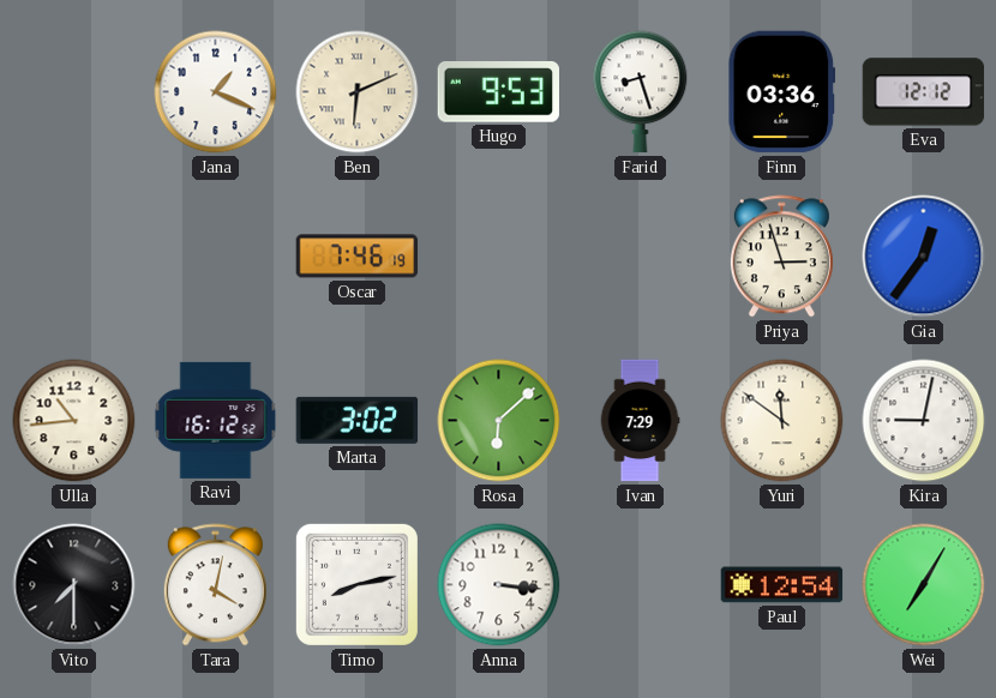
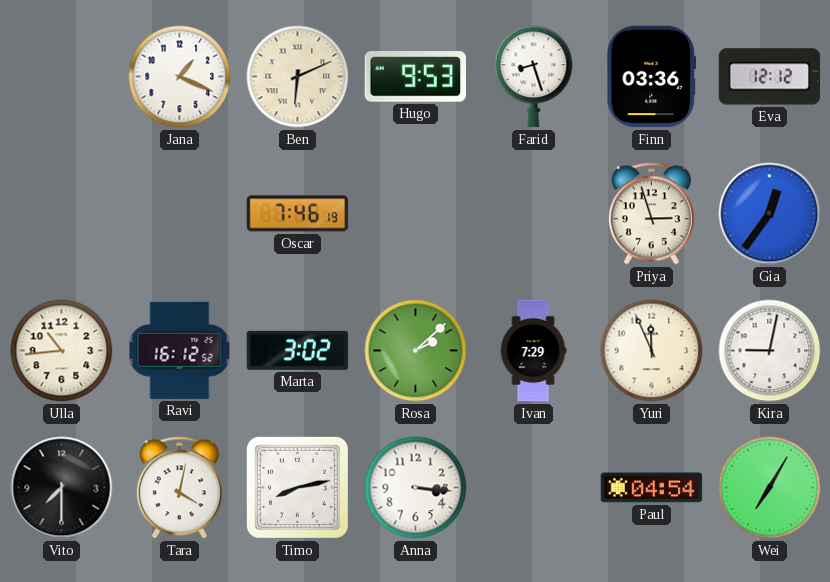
Rosa: 6:08 -> 2:08 (416, 351)
Yuri: 11:51 -> 11:56 (652, 351)
Paul: 12:54 -> 04:54 (652, 488)
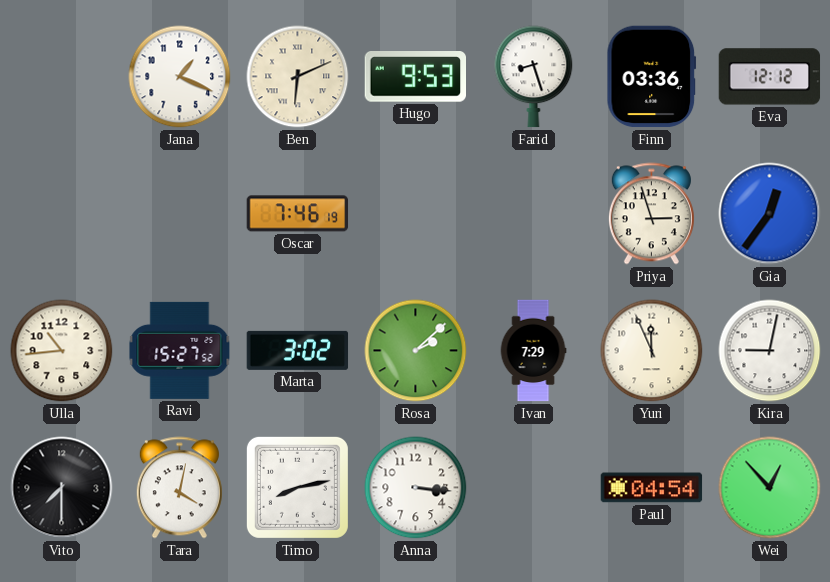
Ravi: 16:12 -> 15:27 (180, 350)
Wei: 7:05 -> 12:53 (770, 488)
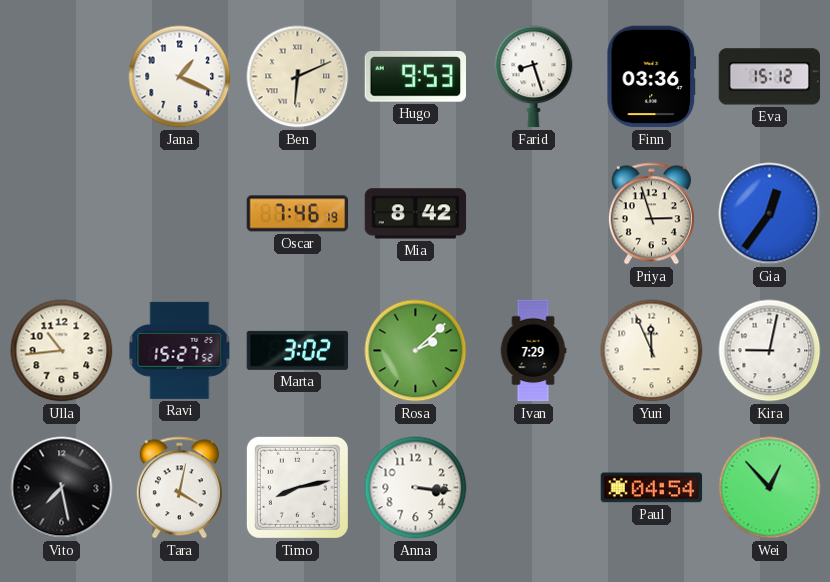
Eva: 12:12 -> 15:12 (770, 77)
Mia: none -> 8:42 (416, 214)
Vito: 7:30 -> 7:28 (62, 488)
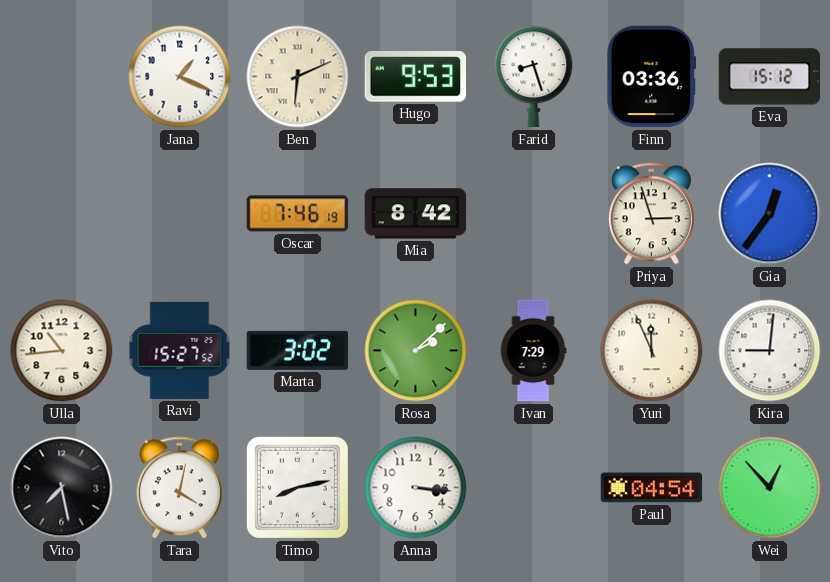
Kira: 9:02 -> 9:01 (770, 351)
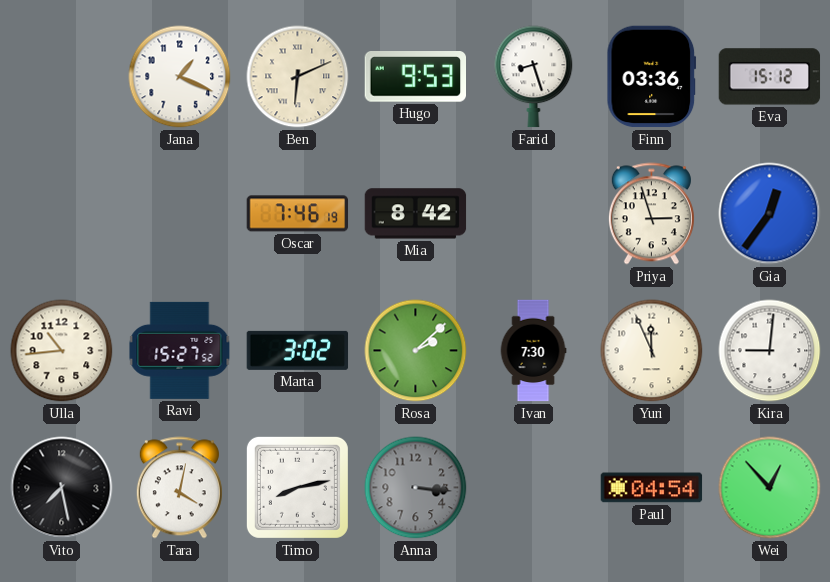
Ivan: 7:29 -> 7:30 (533, 351)
Anna dial: white -> grey (416, 488)
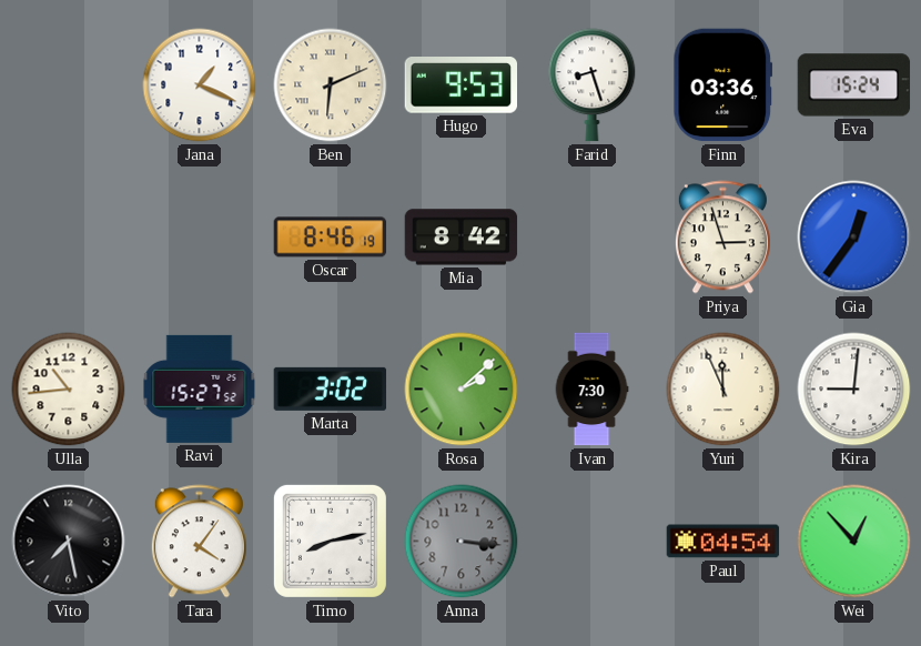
Eva: 15:12 -> 15:24 (854, 85)
Oscar: 7:46 -> 8:46 (331, 238)
Tara: 4:02 -> 4:06 (199, 542)
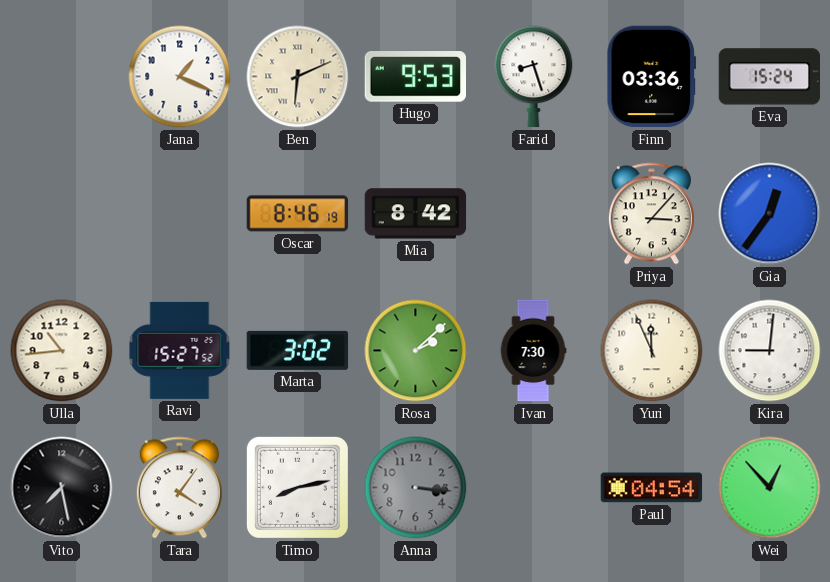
Priya: 2:57 -> 3:07 (651, 214)
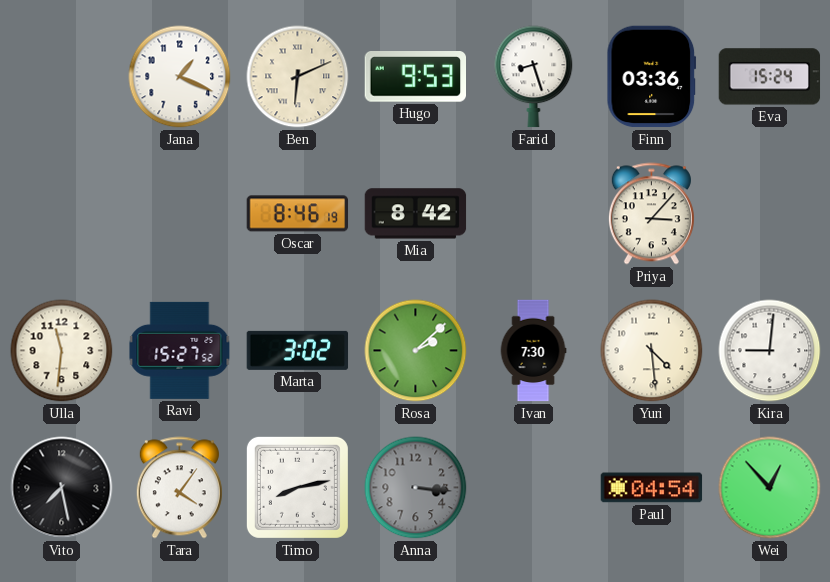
Gia: 12:36 -> none (770, 214)
Ulla: 10:44 -> 11:31 (62, 351)
Yuri: 11:56 -> 4:29 (652, 351)
